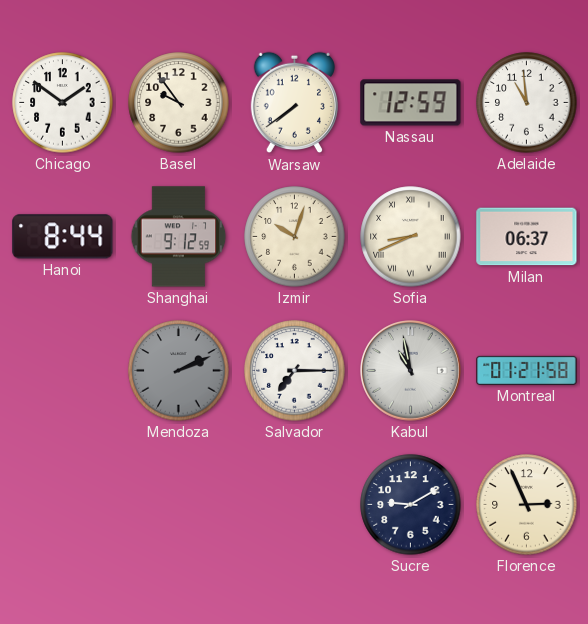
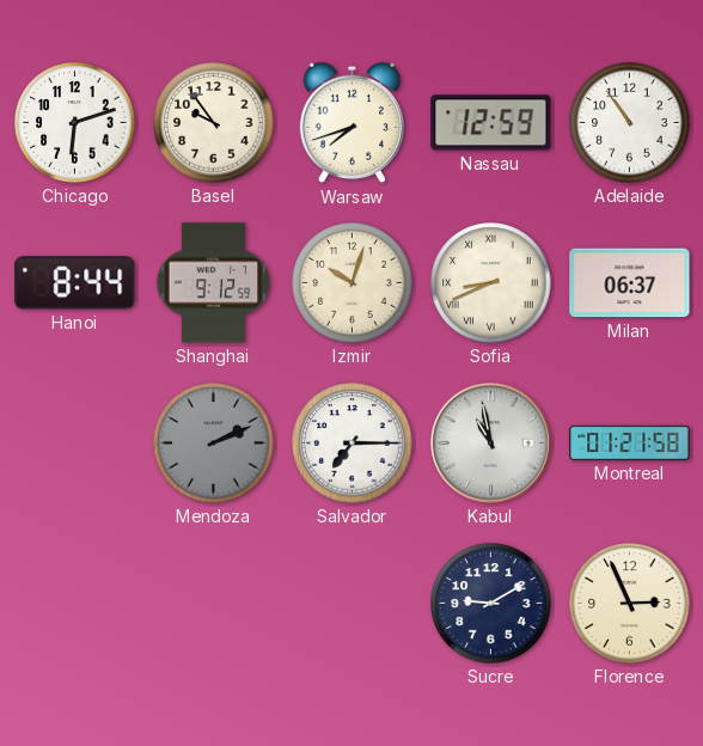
Chicago: 1:51 -> 6:12 (75, 123)
Warsaw: 7:39 -> 7:42 (351, 123)
Adelaide: 10:59 -> 10:54 (630, 123)
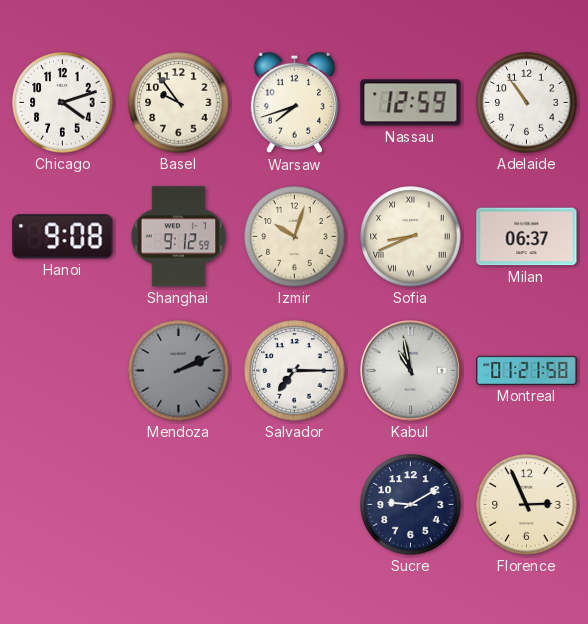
Chicago: 6:12 -> 4:12 (63, 103)
Hanoi: 8:44 -> 9:08 (63, 237)
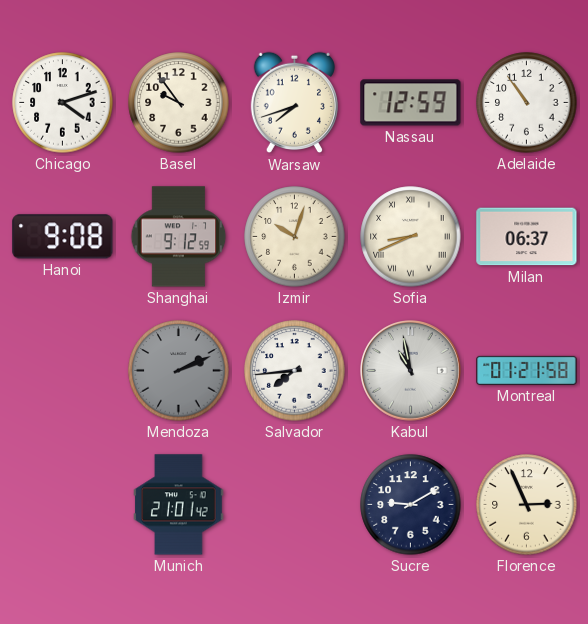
Salvador: 7:15 -> 7:44 (295, 371)
Munich: none -> 21:01 (179, 505)
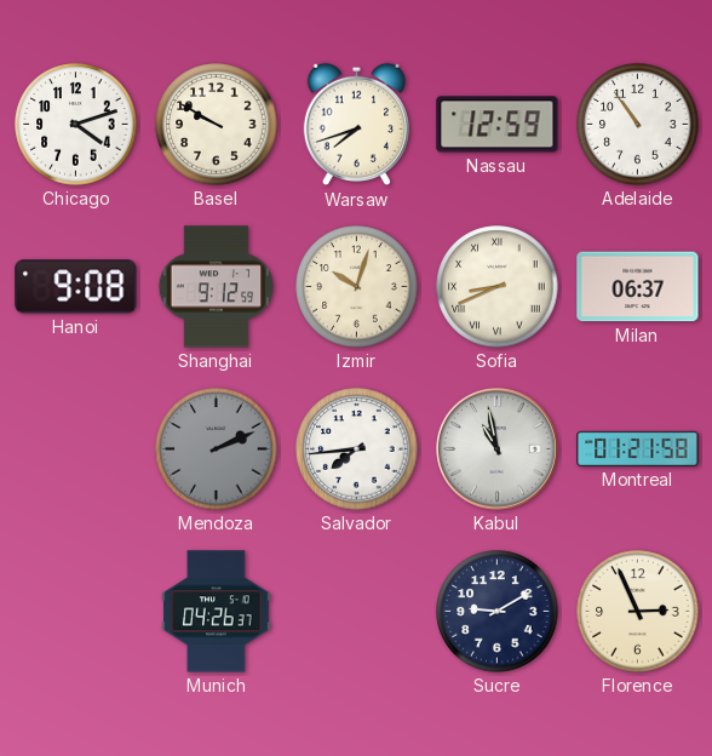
Basel: 9:54 -> 9:50 (217, 125)
Munich: 21:01 -> 04:26 (217, 612)
